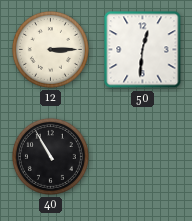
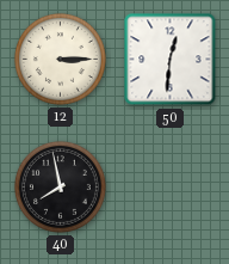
40: 10:55 -> 7:58 (60, 186)
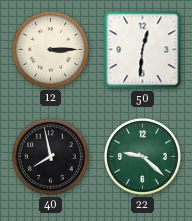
22: none -> 9:22 (142, 156)
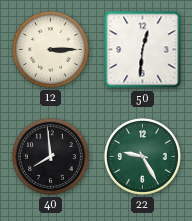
40: 7:58 -> 7:59 (50, 156)
22: 9:22 -> 9:25 (142, 156)
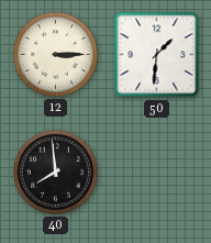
50: 12:31 -> 1:31 (157, 55)
22: 9:25 -> none (142, 156)
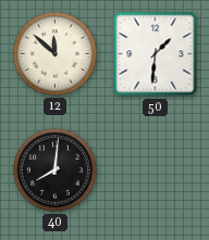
12: 3:15 -> 11:52 (54, 53)
40: 7:59 -> 8:01 (54, 169)
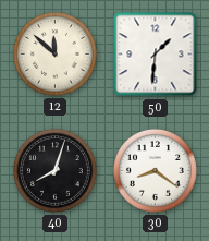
40: 8:01 -> 8:03 (54, 170)
30: none -> 8:21 (155, 170)
